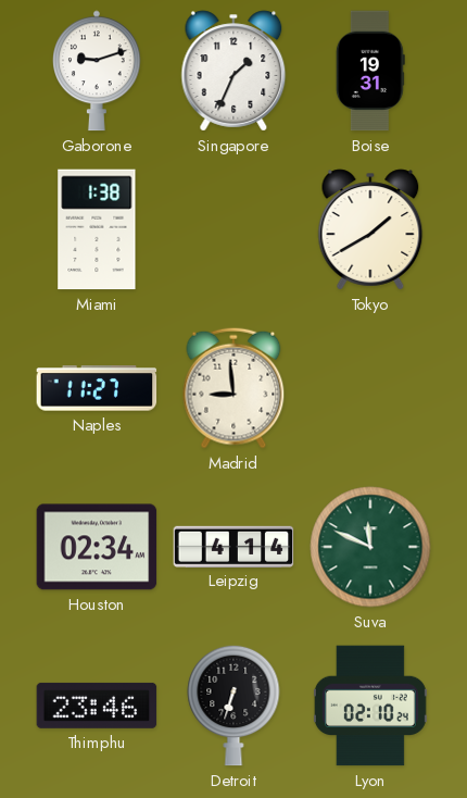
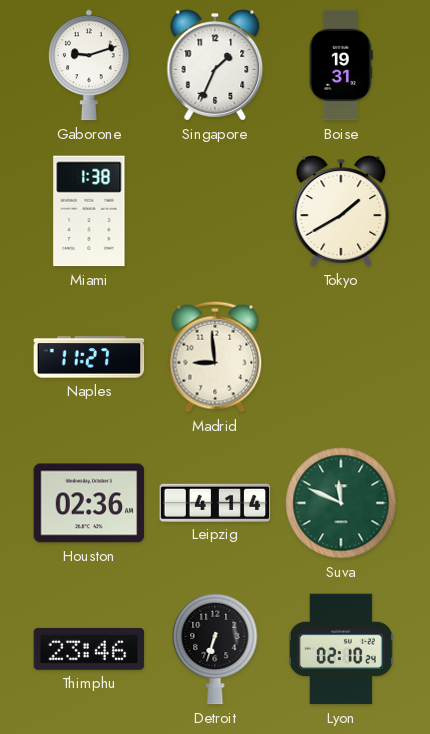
Houston: 02:34 -> 02:36 (89, 503)
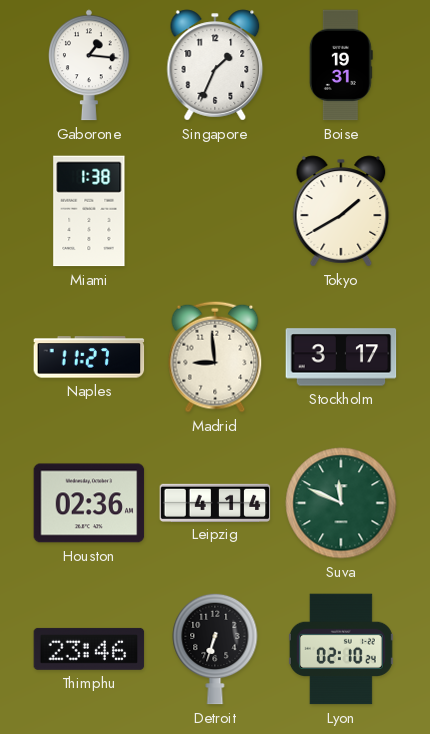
Gaborone: 9:12 -> 1:16 (90, 65)
Stockholm: none -> 3:17 (341, 357)
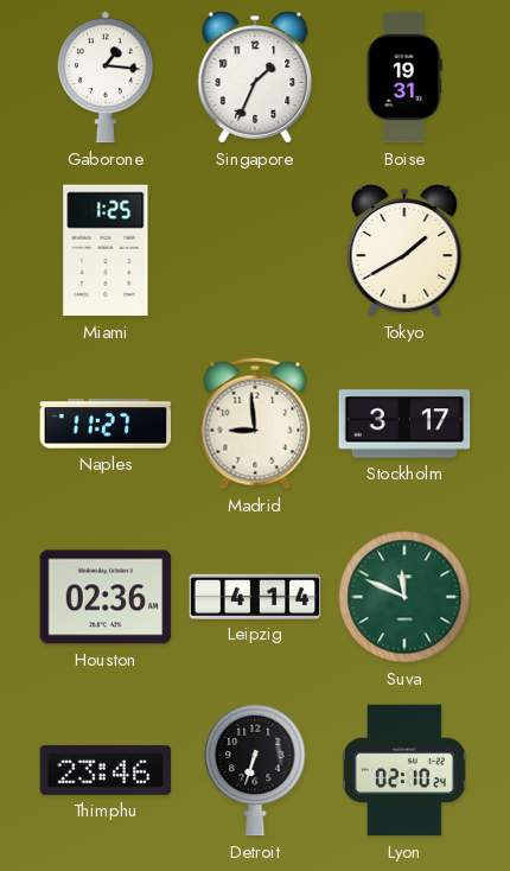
Miami: 1:38 -> 1:25 (106, 250)
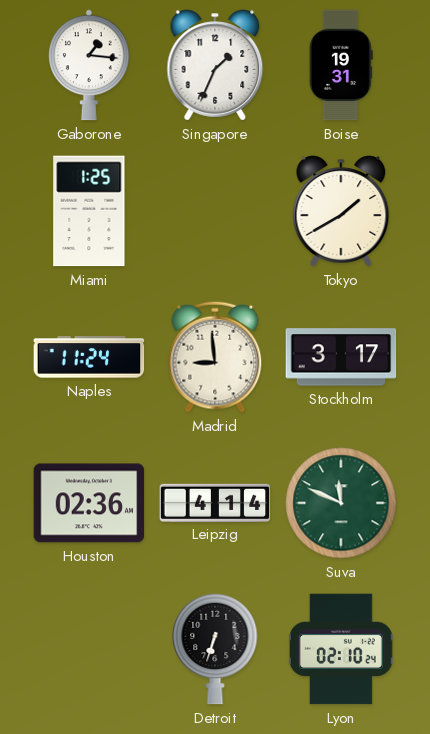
Naples: 11:27 -> 11:24 (89, 357)
Thimphu: 23:46 -> none (106, 770)
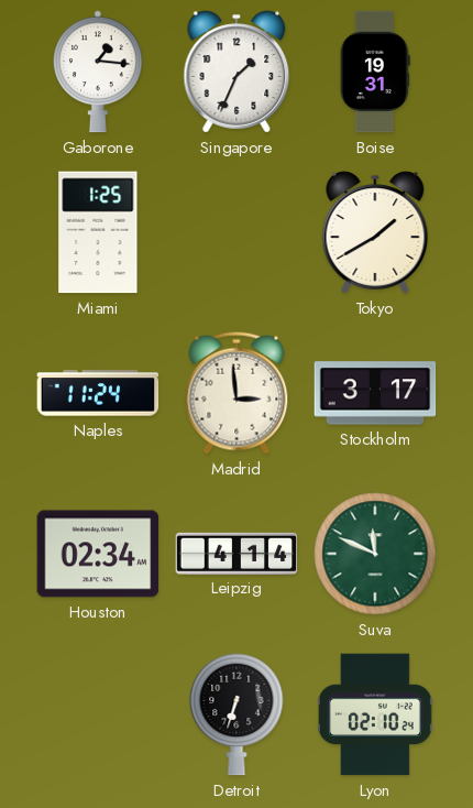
Madrid: 8:59 -> 2:59 (237, 393)
Houston: 02:36 -> 02:34 (98, 554)
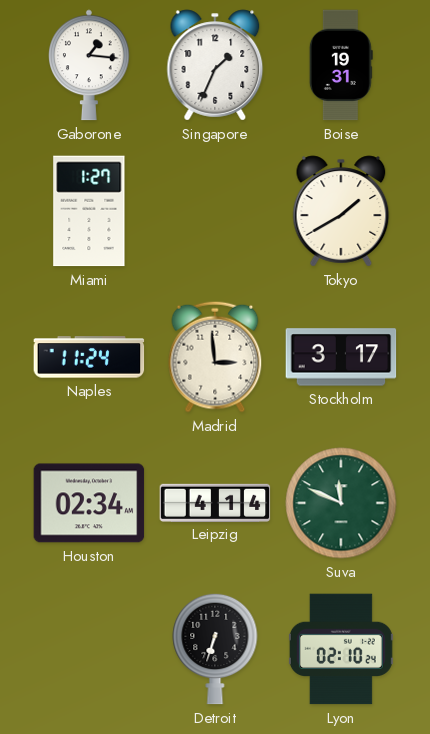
Miami: 1:25 -> 1:27 (89, 211)
